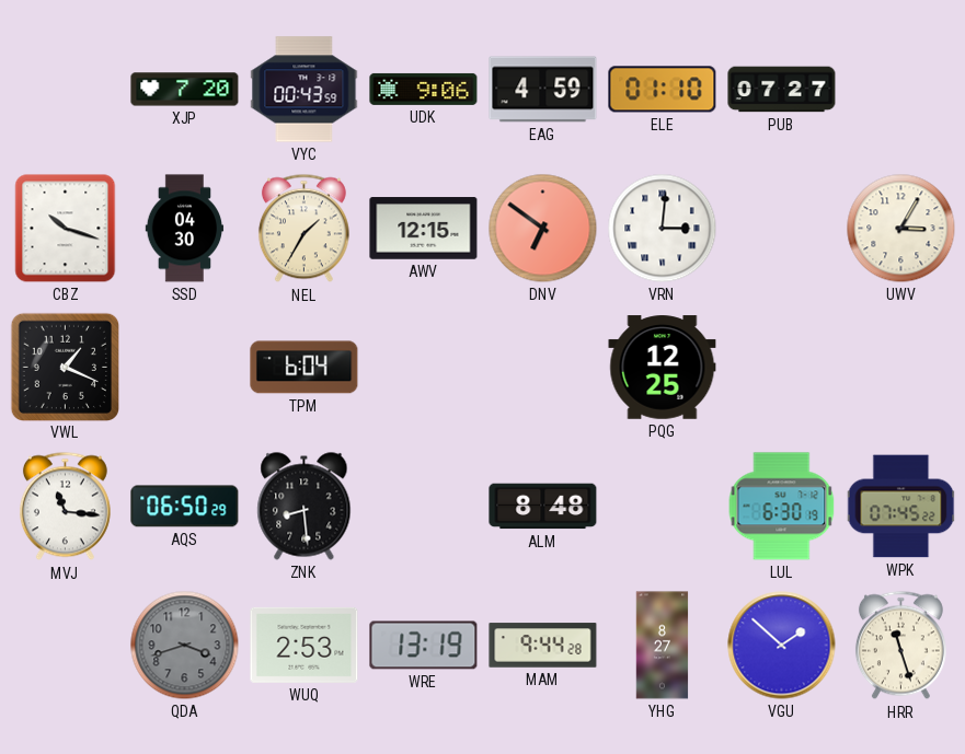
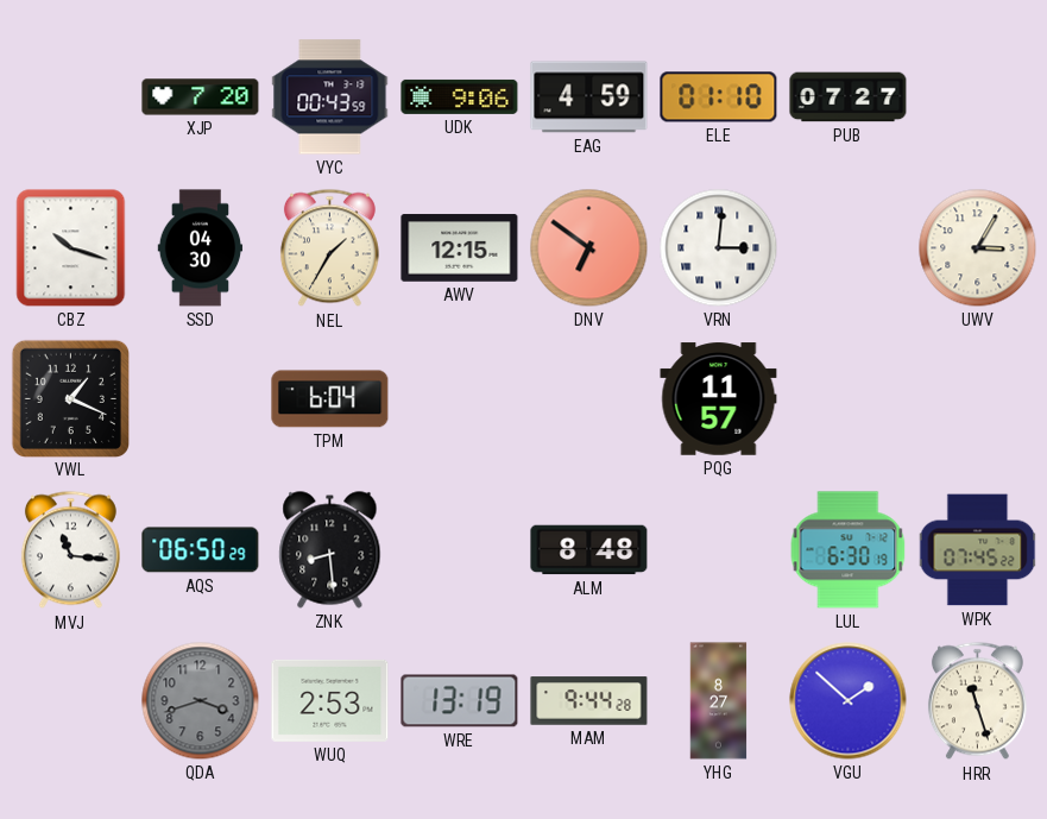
PQG: 12:25 -> 11:57 (719, 399)
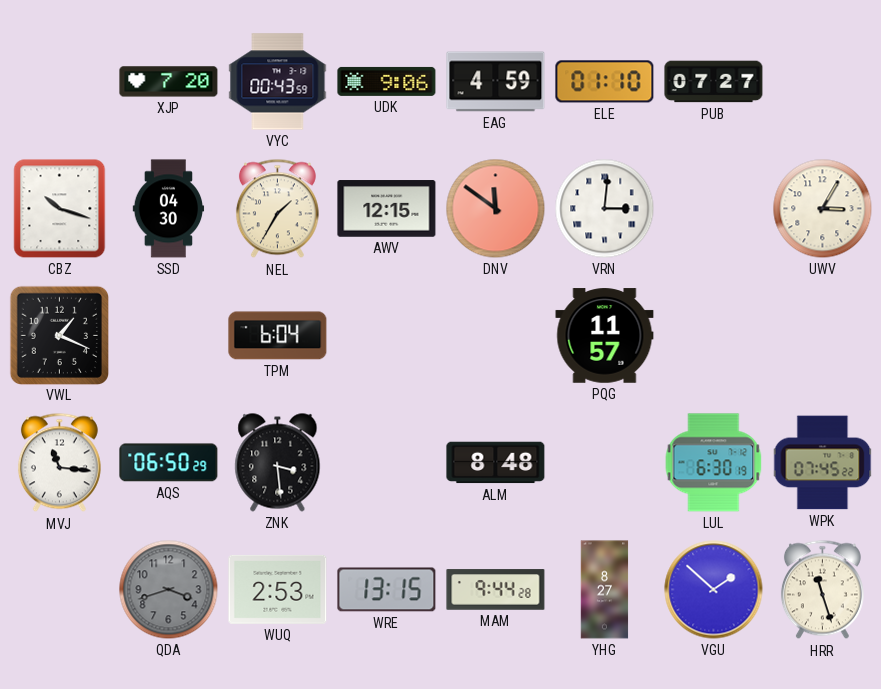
DNV: 6:51 -> 11:51 (496, 209)
ZNK: 8:29 -> 3:29 (278, 463)
WRE: 13:19 -> 13:15 (387, 590)
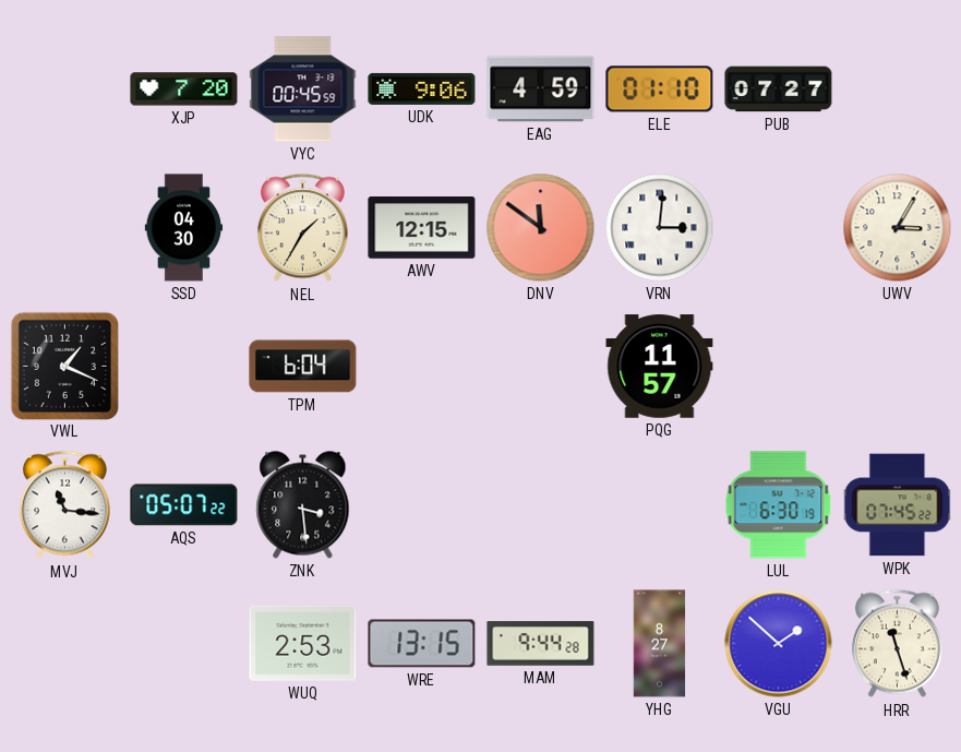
VYC: 00:43 -> 00:45 (303, 89)
CBZ: 10:18 -> none (60, 209)
AQS: 06:50 -> 05:07 (184, 505)
ALM: 8:48 -> none (496, 463)
QDA: 3:42 -> none (169, 590)
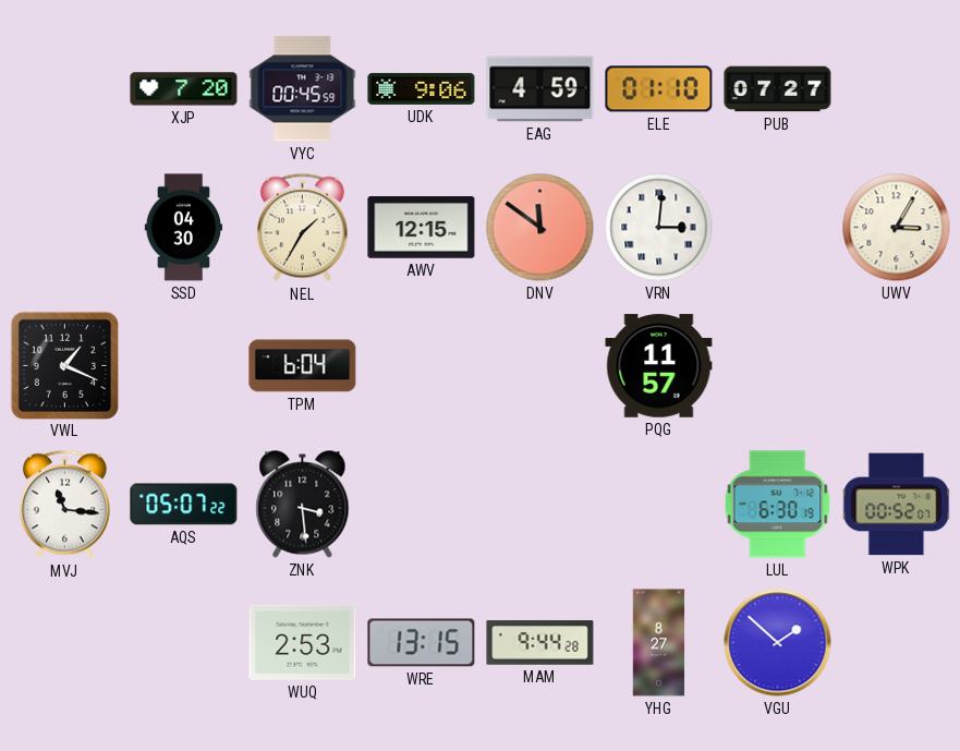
WPK: 07:45 -> 00:52 (897, 505)
HRR: 11:27 -> none (897, 644)
